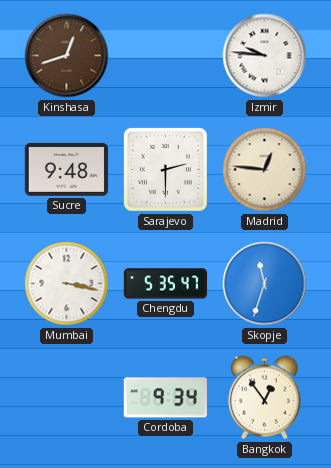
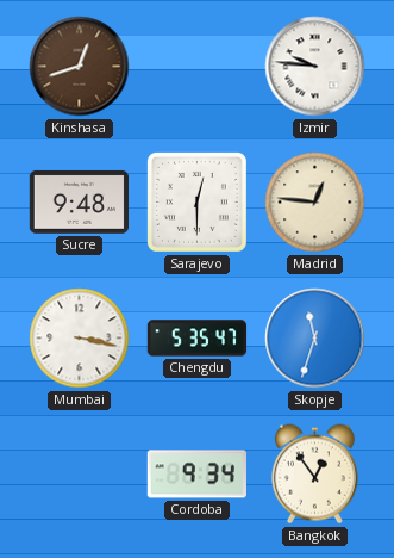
Sarajevo: 2:30 -> 12:30 (196, 201)
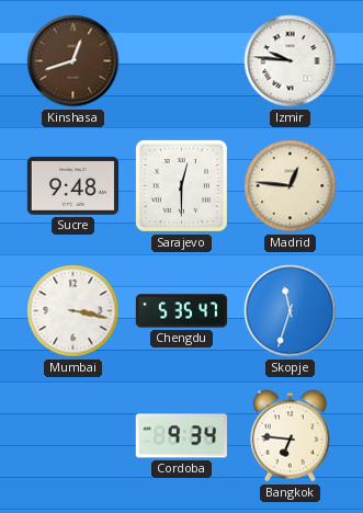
Bangkok: 12:54 -> 6:46 (290, 436)
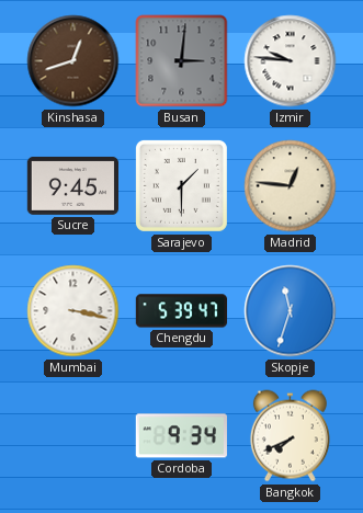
Busan: none -> 3:01 (182, 61)
Sucre: 9:48 -> 9:45 (72, 185)
Sarajevo: 12:30 -> 1:30 (181, 185)
Chengdu: 5:35 -> 5:39 (182, 311)
Bangkok: 6:46 -> 7:41 (290, 436)
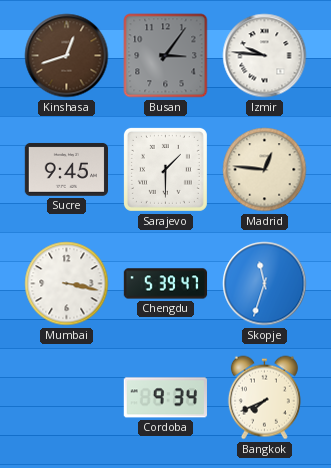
Busan: 3:01 -> 3:06 (166, 56)
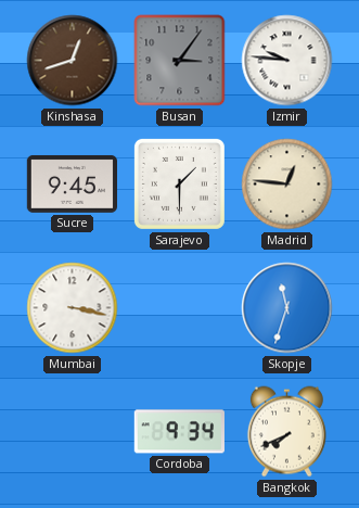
Chengdu: 5:39 -> none (166, 284)
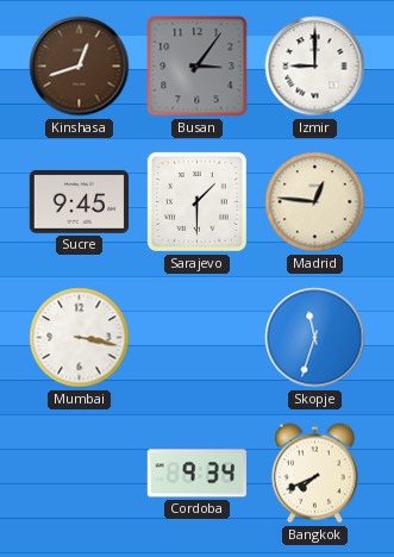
Izmir: 9:46 -> 9:00 (315, 67)
